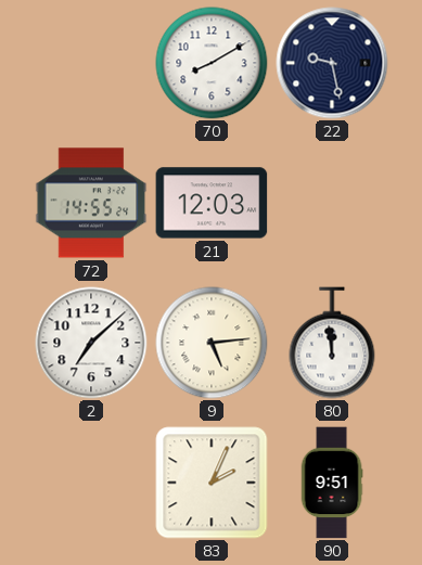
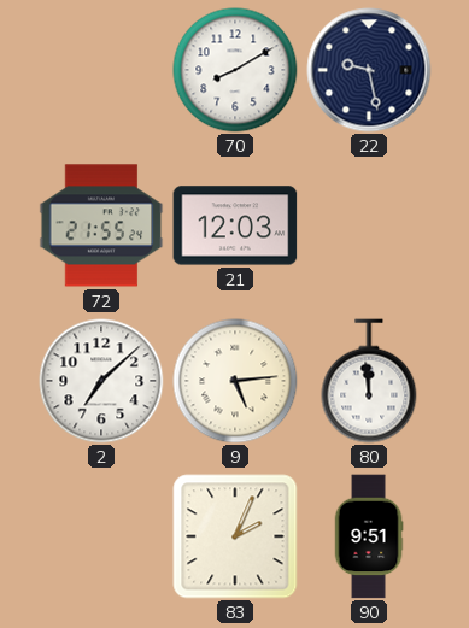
72: 14:55 -> 21:55 (101, 225)
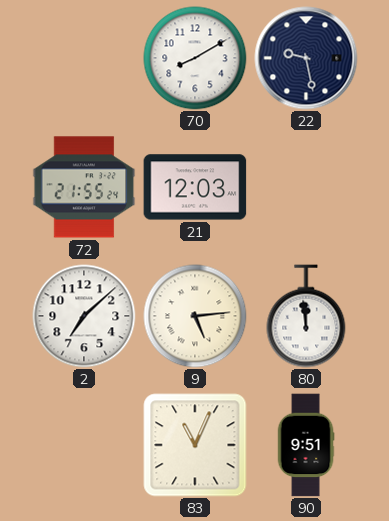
83: 2:04 -> 11:04 (195, 445)
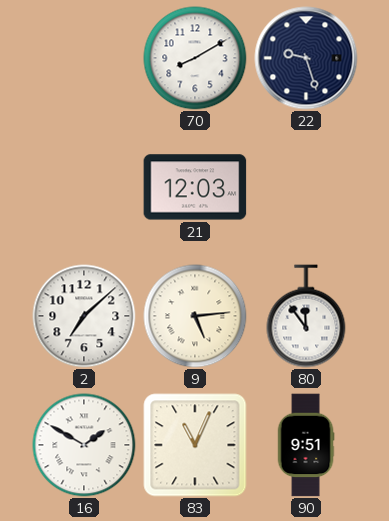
22: 9:28 -> 9:27 (306, 58)
72: 21:55 -> none (84, 187)
80: 11:59 -> 11:54 (306, 316)
16: none -> 1:50 (84, 445)
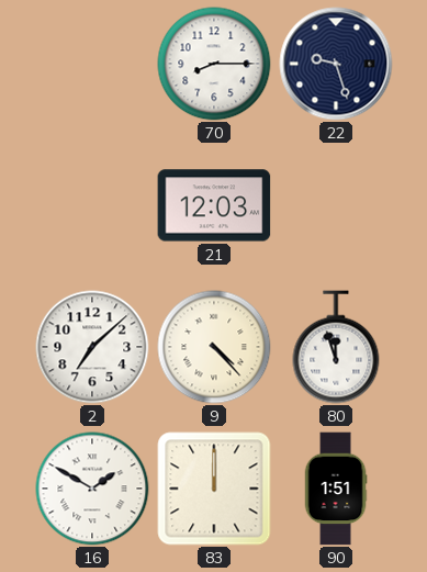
70: 8:10 -> 8:15 (214, 64)
9: 5:14 -> 4:23 (214, 347)
80: 11:54 -> 11:57 (336, 347)
83: 11:04 -> 12:00 (214, 489)
90: 9:51 -> 1:51 (336, 489)
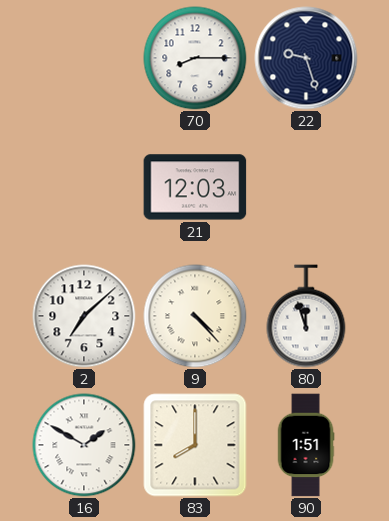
83: 12:00 -> 8:00 (195, 445)
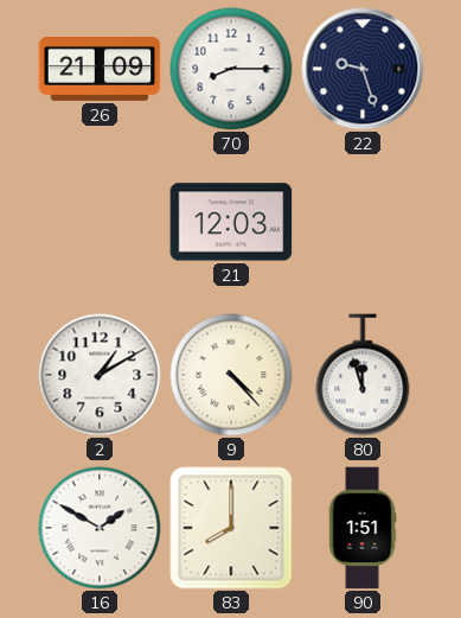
26: none -> 21:09 (100, 70)
2: 7:08 -> 1:10 (100, 375)
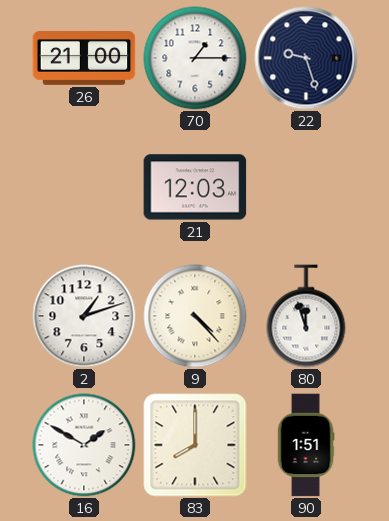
26: 21:09 -> 21:00 (84, 59)
70: 8:15 -> 1:15 (195, 58)
2: 1:10 -> 1:12 (84, 316)
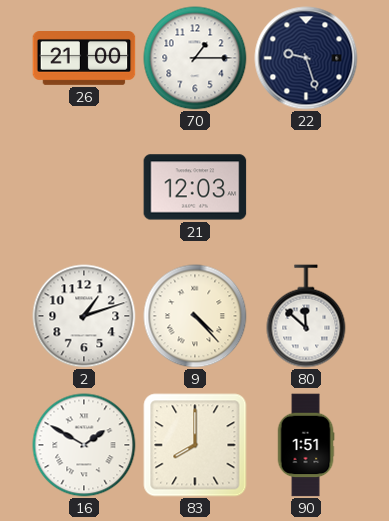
80: 11:57 -> 11:52 (306, 316)
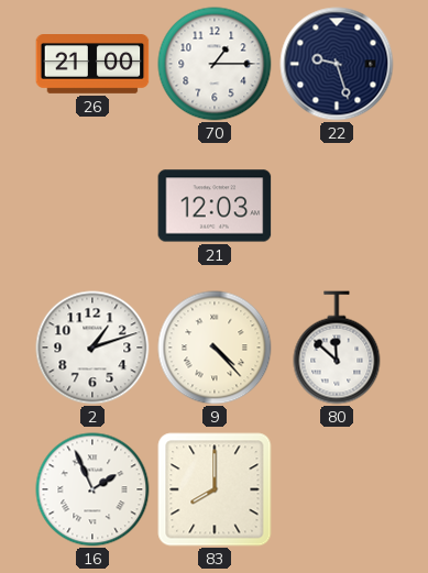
16: 1:50 -> 1:56 (92, 489)
90: 1:51 -> none (306, 445)
